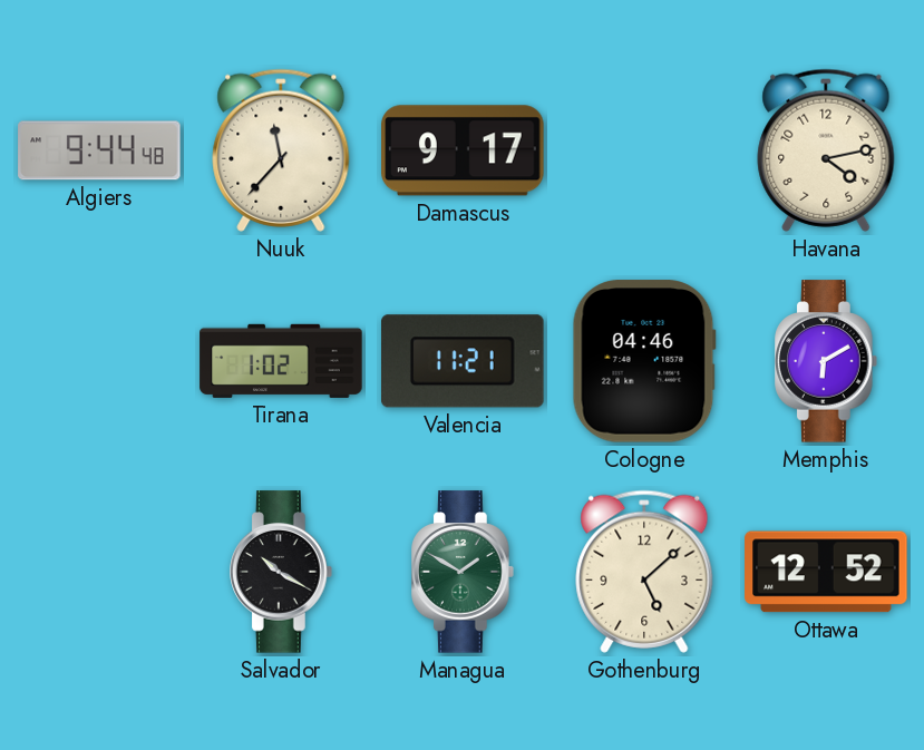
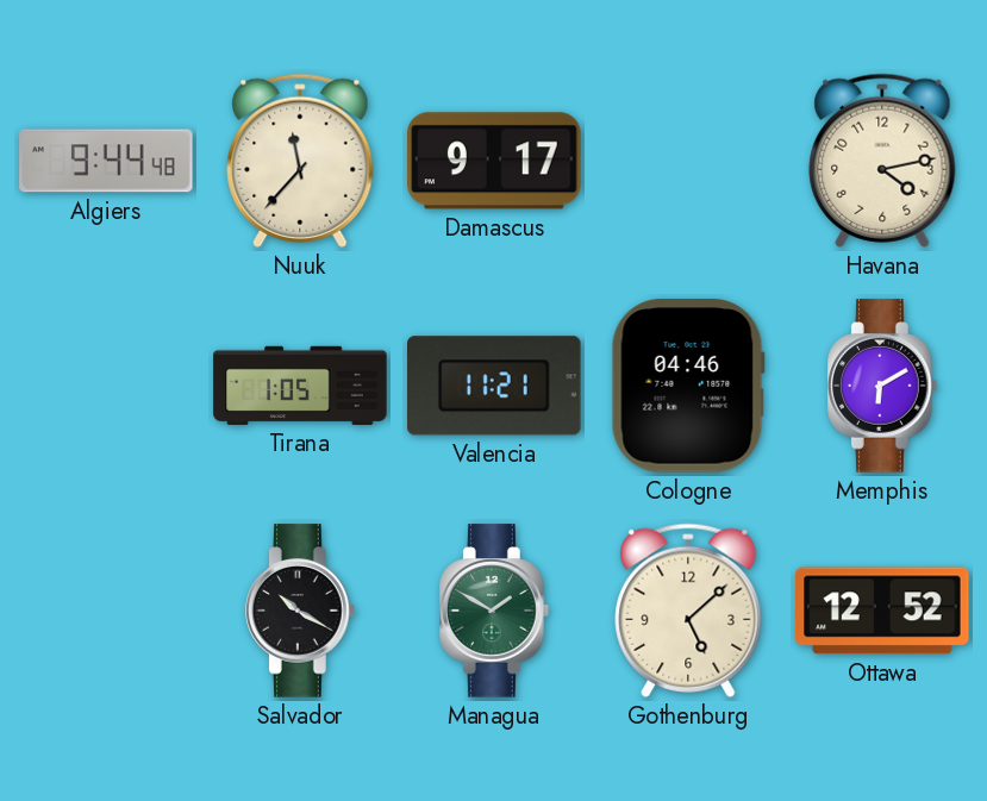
Tirana: 1:02 -> 1:05 (300, 386)
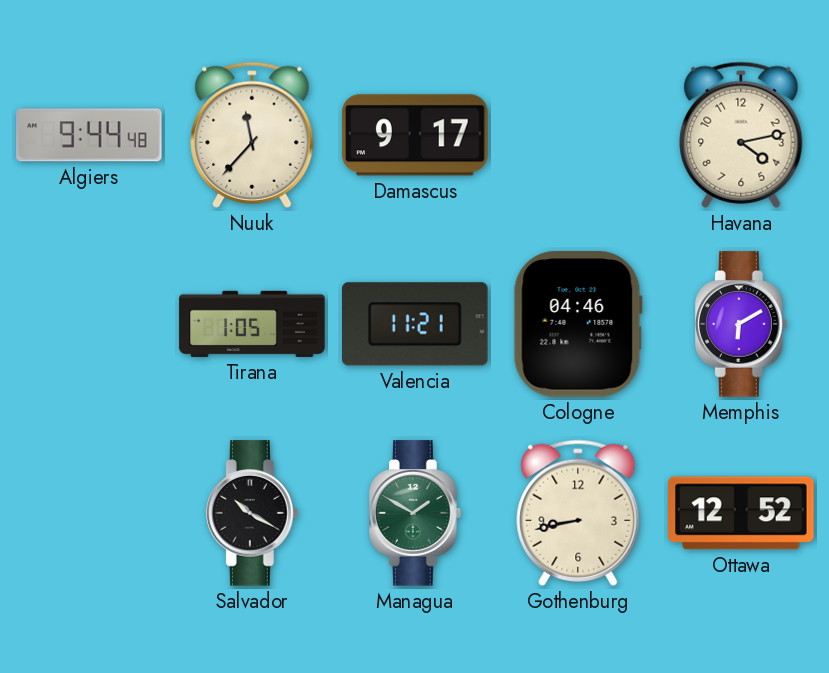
Gothenburg: 5:08 -> 8:43 (578, 513)
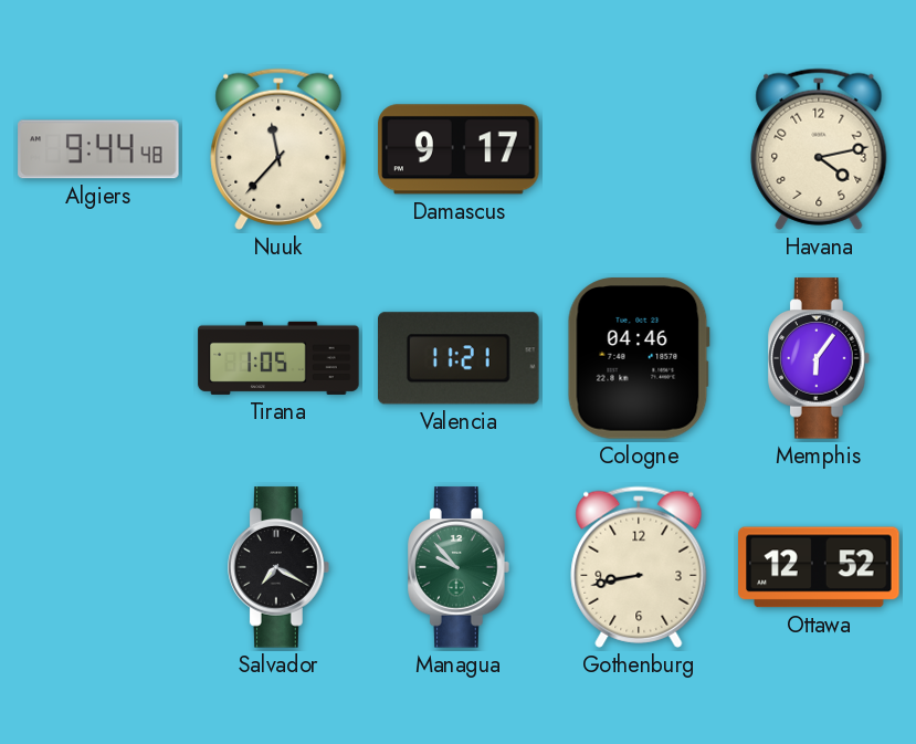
Memphis: 6:10 -> 6:06 (820, 358)
Salvador: 10:20 -> 7:20 (280, 567)
Managua: 1:50 -> 9:53 (460, 567)
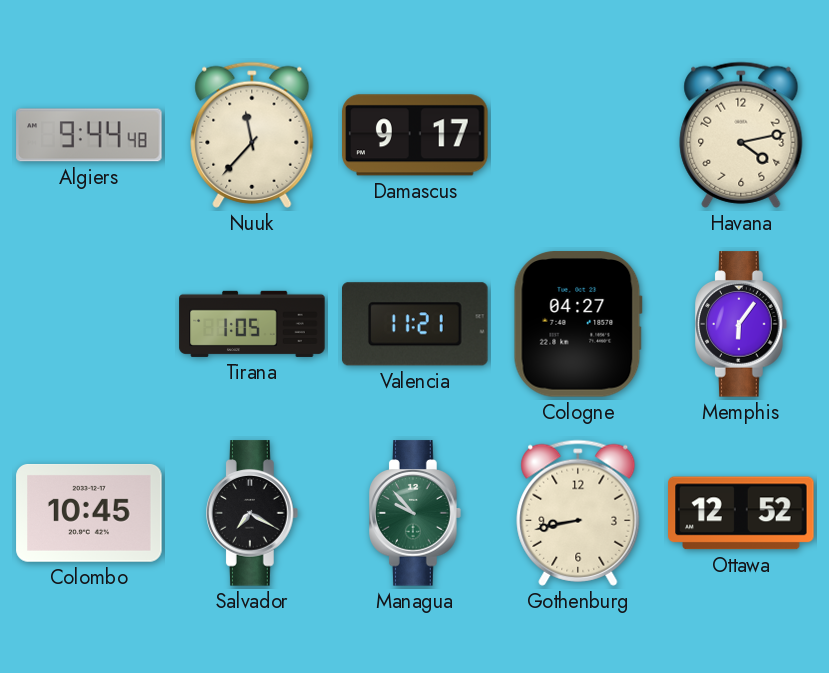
Cologne: 04:46 -> 04:27 (578, 324)
Colombo: none -> 10:45 (89, 513)
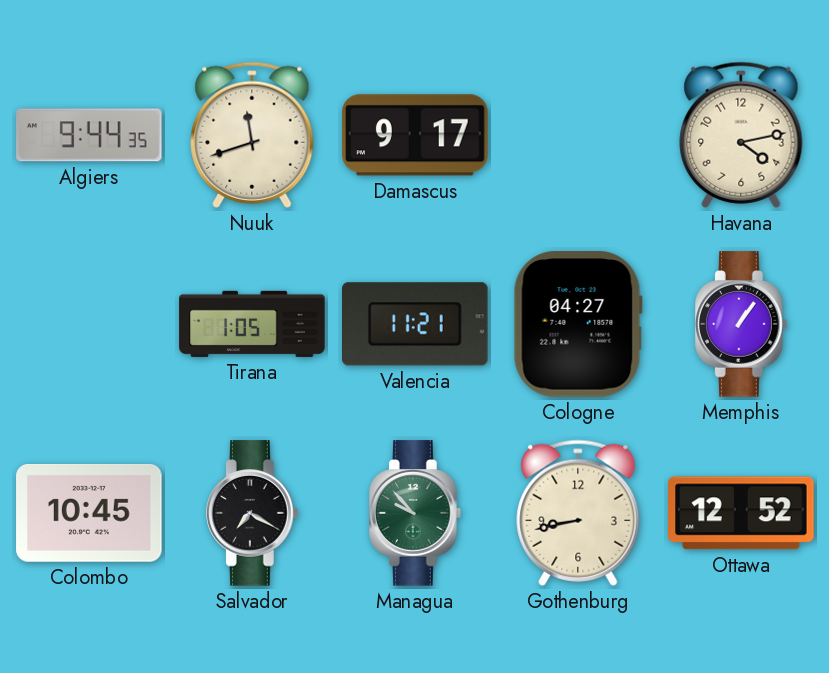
Algiers: 9:44:48 -> 9:44:35 (89, 135)
Nuuk: 11:37 -> 11:42 (252, 135)
Memphis: 6:06 -> 1:06 (742, 324)
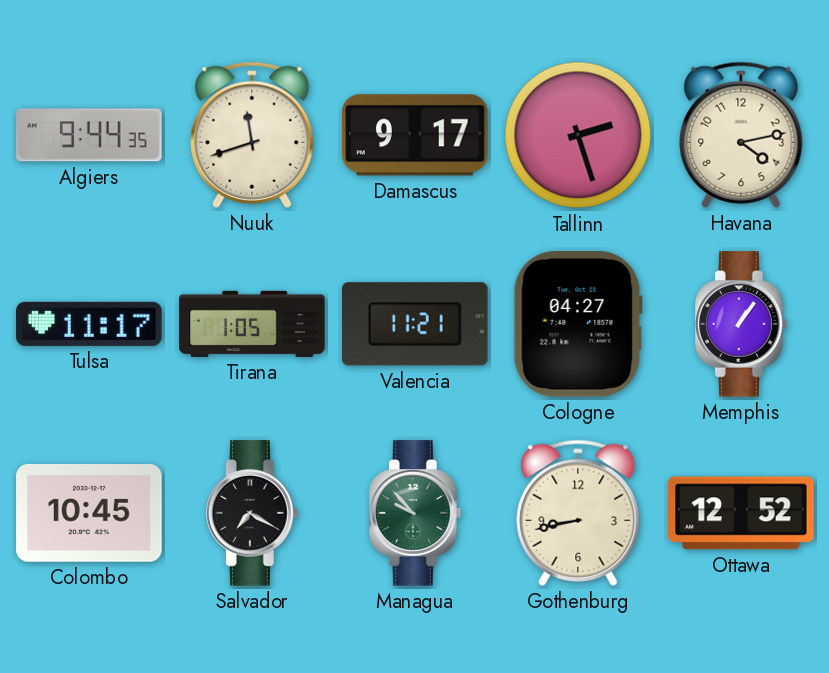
Tallinn: none -> 2:27 (578, 135)
Tulsa: none -> 11:17 (89, 324)
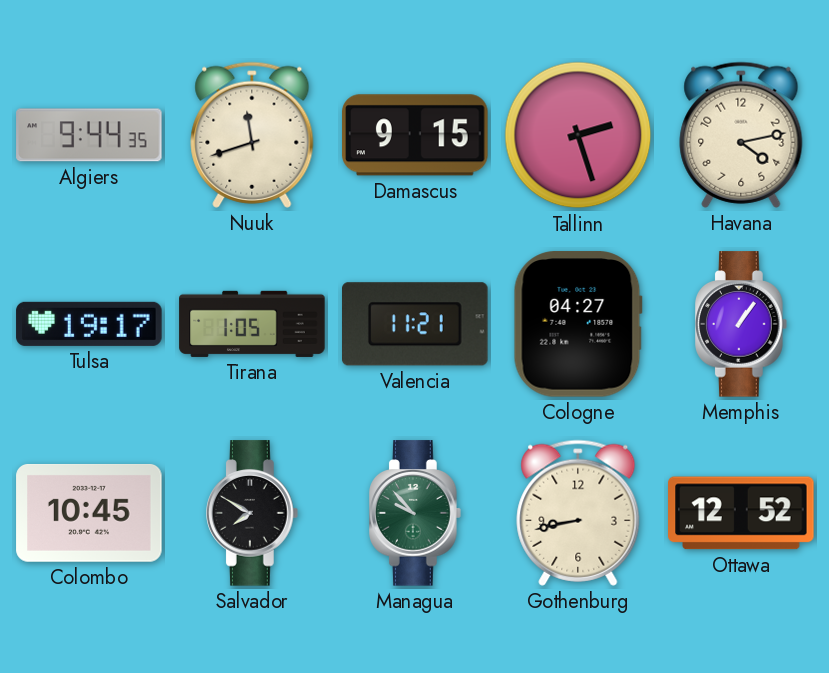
Damascus: 9:17 -> 9:15 (415, 135)
Tulsa: 11:17 -> 19:17 (89, 324)
Salvador: 7:20 -> 7:50 (253, 513)
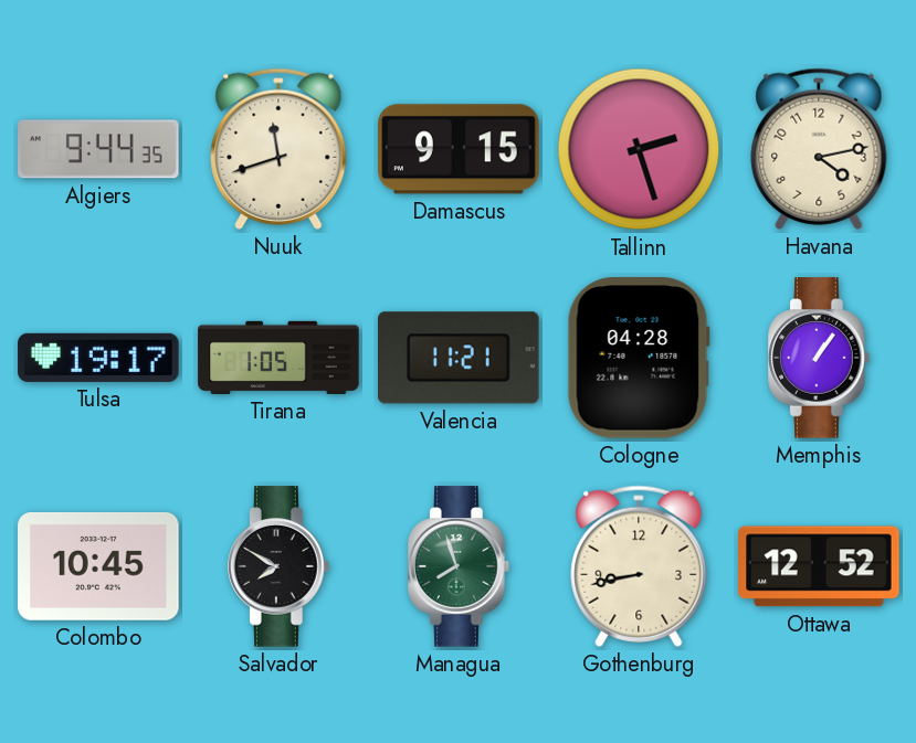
Cologne: 04:27 -> 04:28 (639, 358)
Managua: 9:53 -> 7:57 (460, 566)
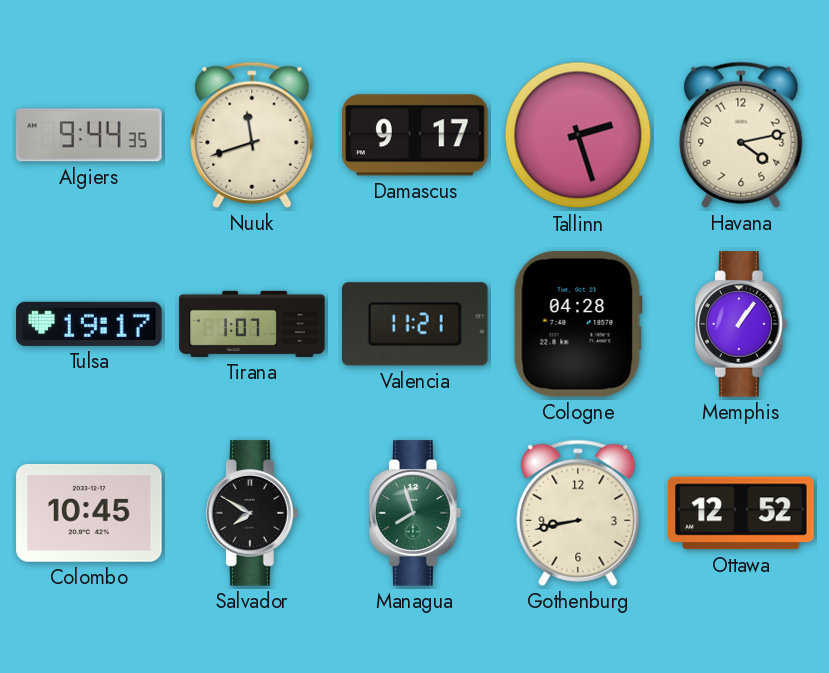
Damascus: 9:15 -> 9:17 (415, 135)
Tirana: 1:05 -> 1:07 (252, 324)
